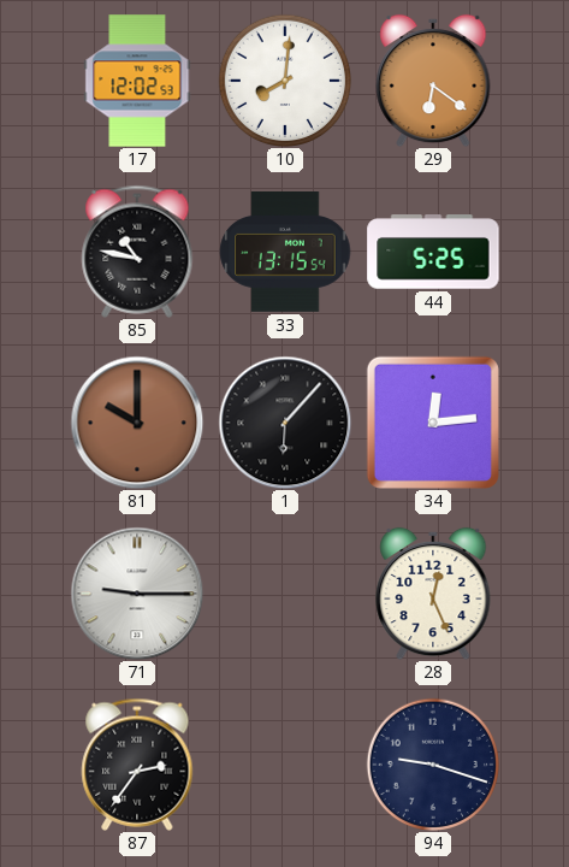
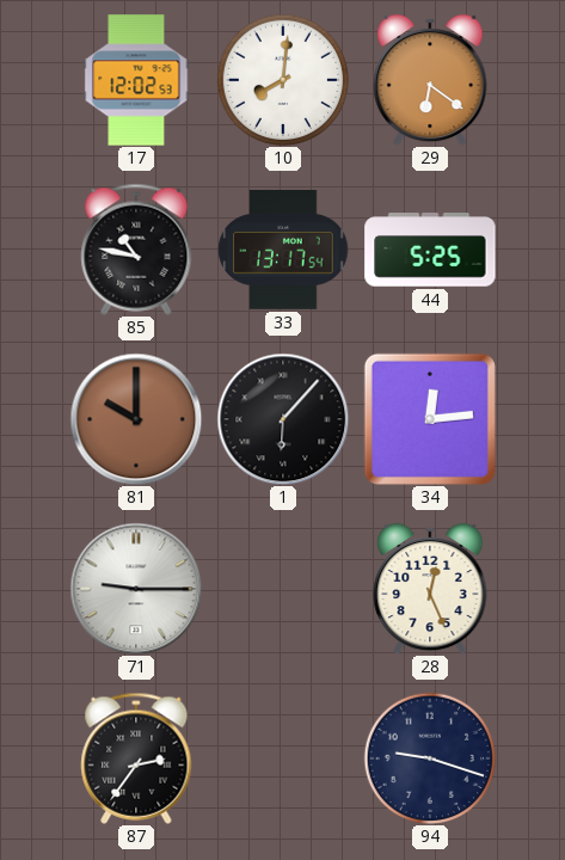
33: 13:15 -> 13:17 (283, 251)
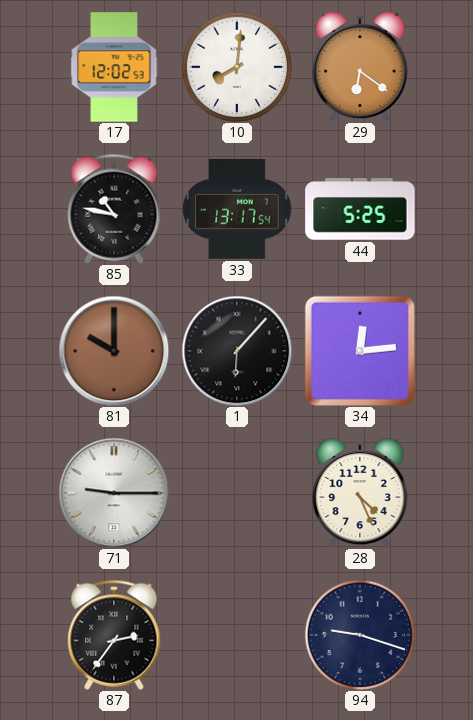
28: 12:26 -> 4:26 (360, 493)
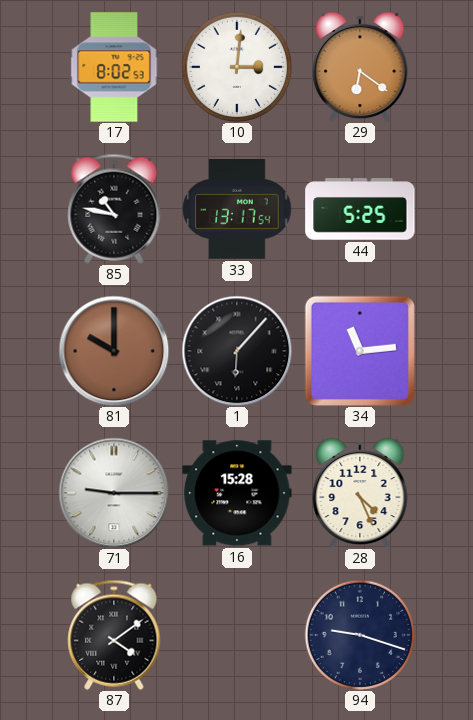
17: 12:02 -> 8:02 (114, 67)
10: 8:01 -> 3:01 (237, 67)
34: 12:14 -> 11:14 (360, 351)
16: none -> 15:28 (237, 493)
87: 2:36 -> 4:09 (114, 635)
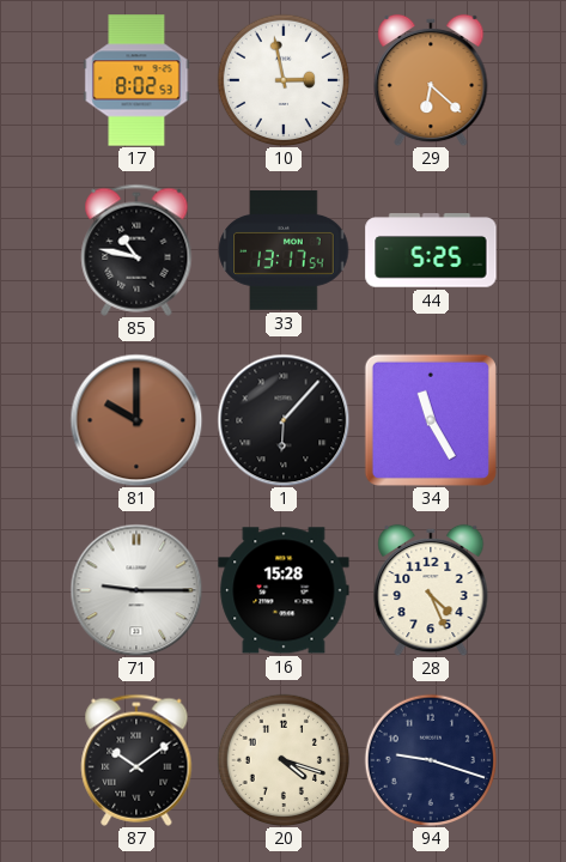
10: 3:01 -> 2:58 (284, 80)
29: 6:21 -> 6:22 (431, 80)
34: 11:14 -> 11:25 (431, 420)
87: 4:09 -> 10:09 (136, 760)
20: none -> 4:18 (284, 760)
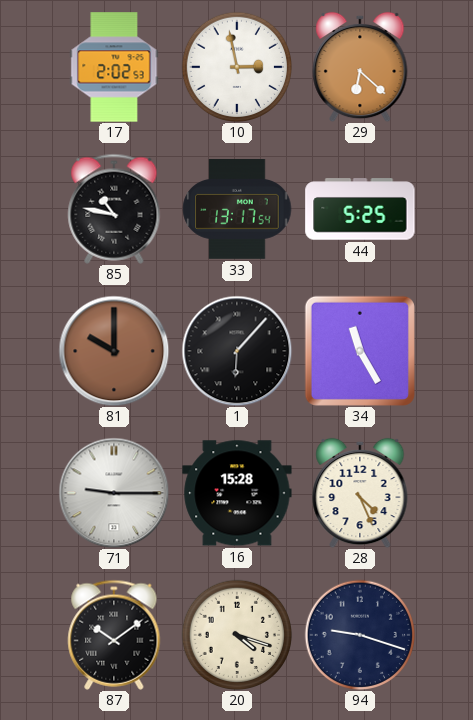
17: 8:02 -> 2:02 (114, 67)
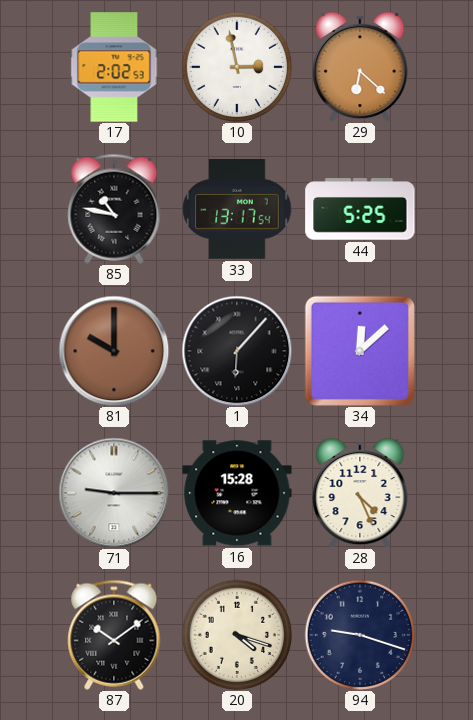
34: 11:25 -> 12:08 (360, 351)
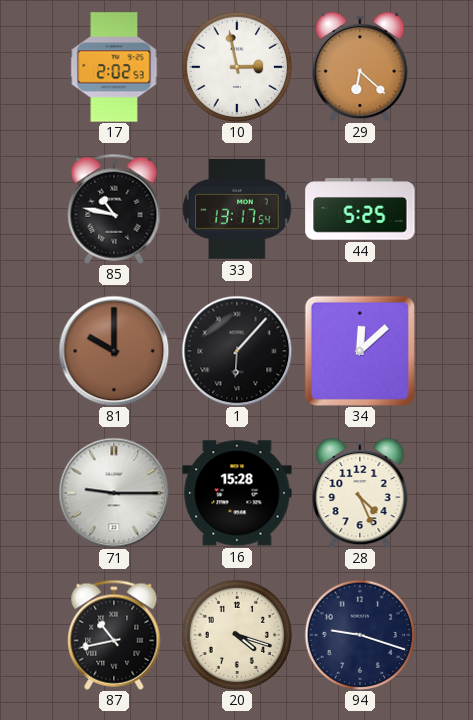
87: 10:09 -> 10:43 (114, 635)
